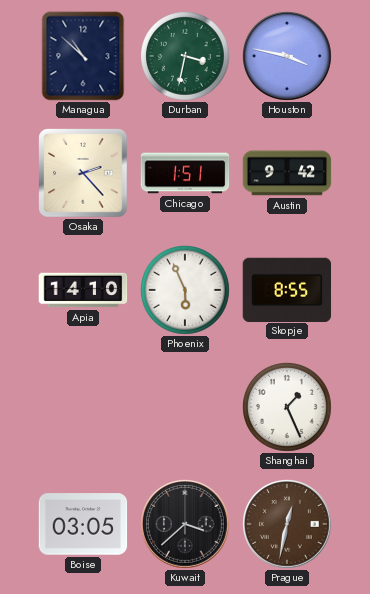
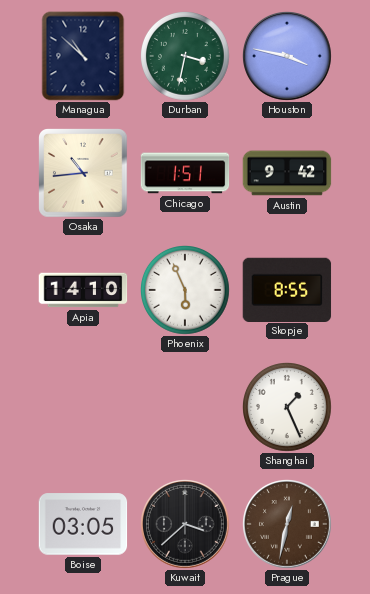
Osaka: 2:23 -> 10:44 (83, 173)
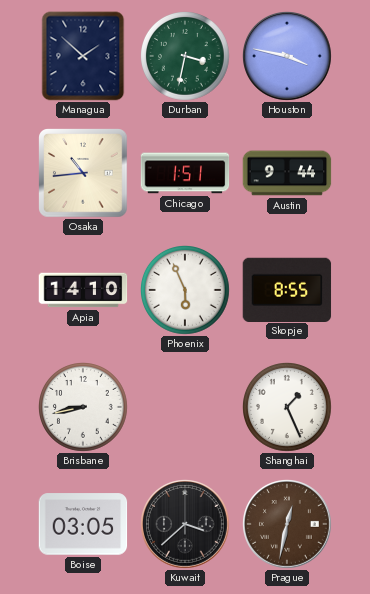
Managua: 10:52 -> 1:52 (83, 56)
Austin: 9:42 -> 9:44 (287, 173)
Brisbane: none -> 8:43 (84, 408)
